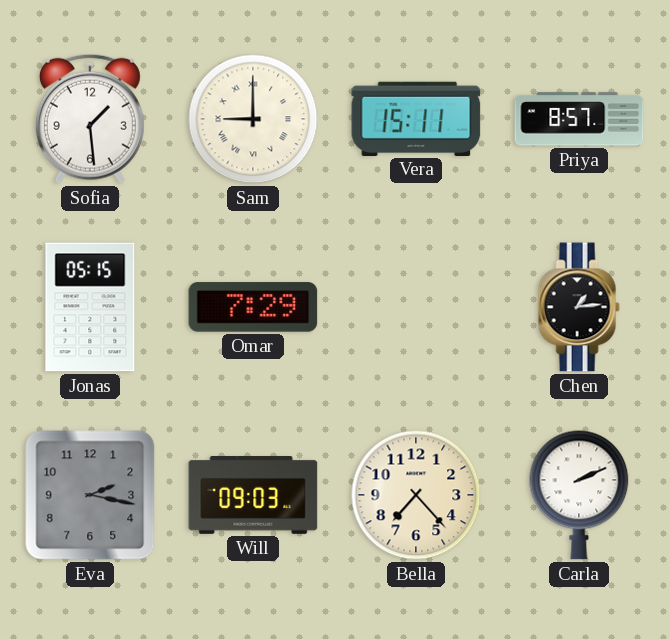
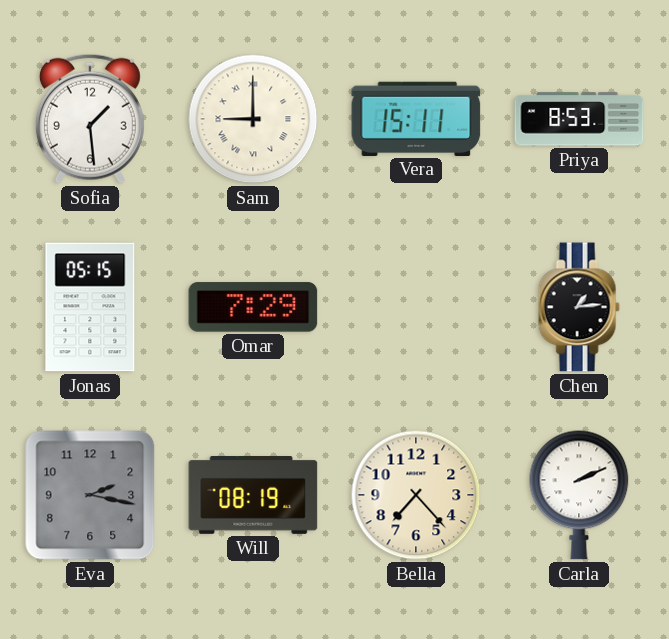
Priya: 8:57 -> 8:53 (579, 119)
Will: 09:03 -> 08:19 (253, 496)
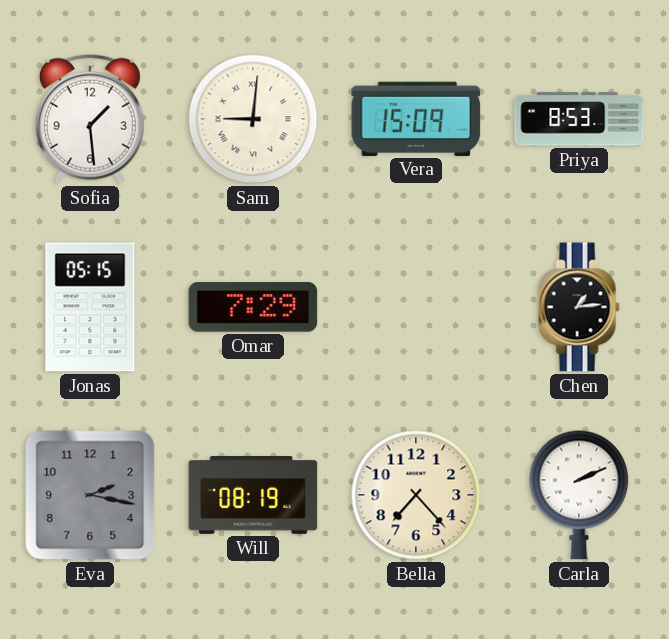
Sam: 9:00 -> 9:01 (253, 119)
Vera: 15:11 -> 15:09 (416, 118)
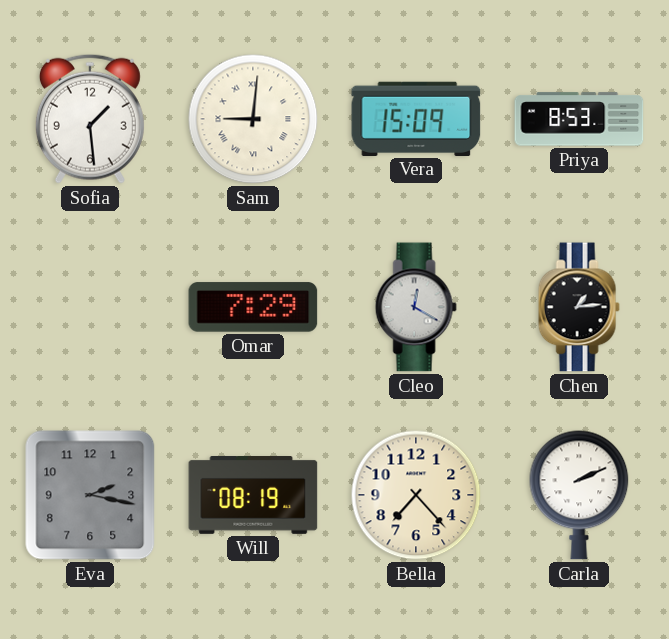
Jonas: 05:15 -> none (90, 307)
Cleo: none -> 12:20 (416, 307)
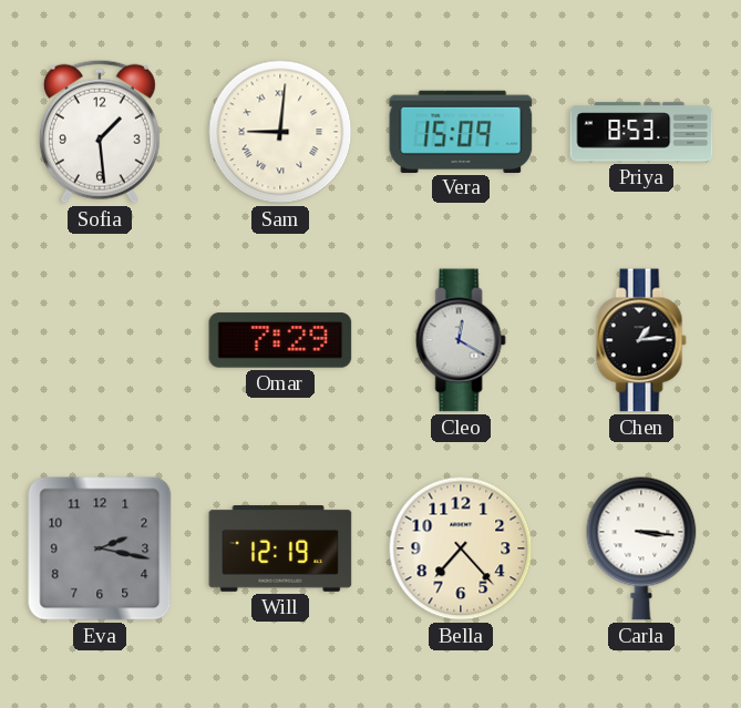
Will: 08:19 -> 12:19 (280, 550)
Carla: 2:11 -> 3:16 (641, 548)
